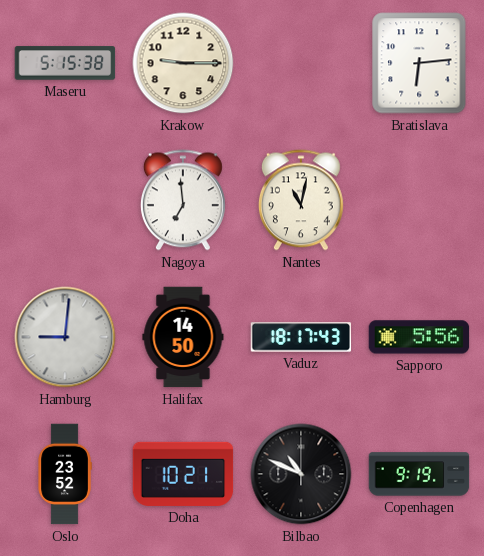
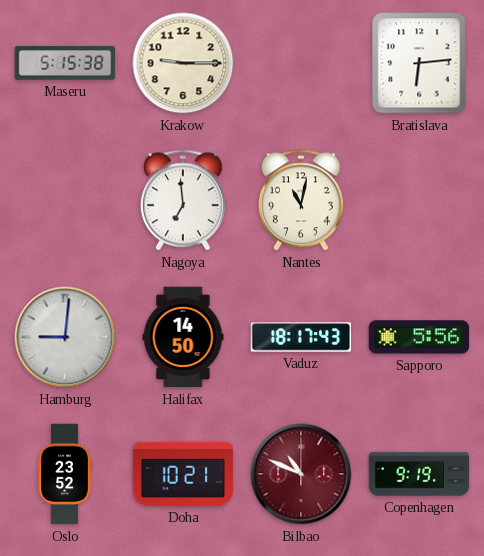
Bilbao dial: black -> burgundy (301, 474)
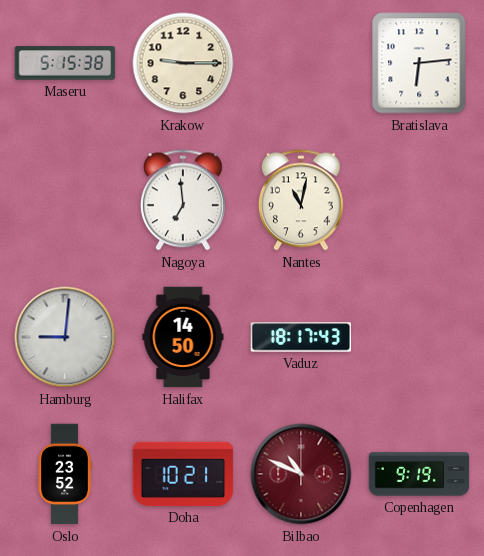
Sapporo: 5:56 -> none (419, 337)
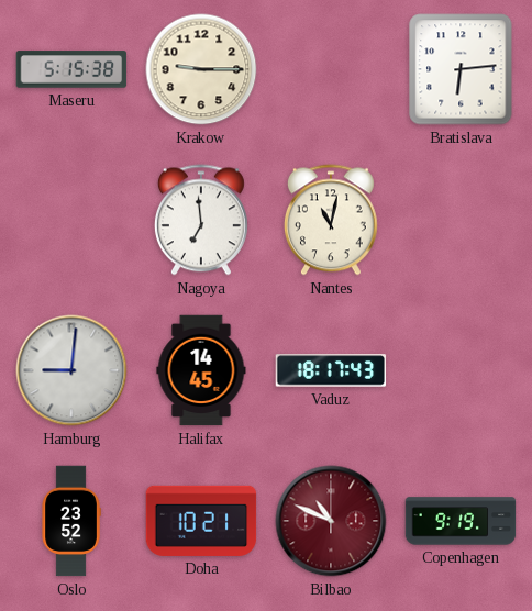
Halifax: 14:50 -> 14:45 (201, 370)
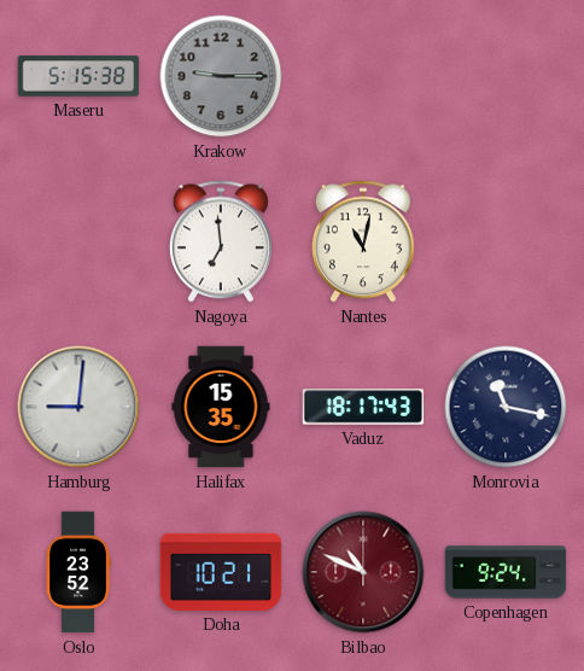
Krakow dial: cream -> grey (221, 76)
Bratislava: 6:14 -> none (461, 69)
Halifax: 14:45 -> 15:35 (221, 407)
Monrovia: none -> 11:17 (506, 407)
Copenhagen: 9:19 -> 9:24 (506, 572)
